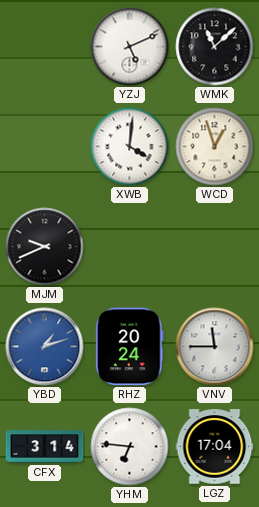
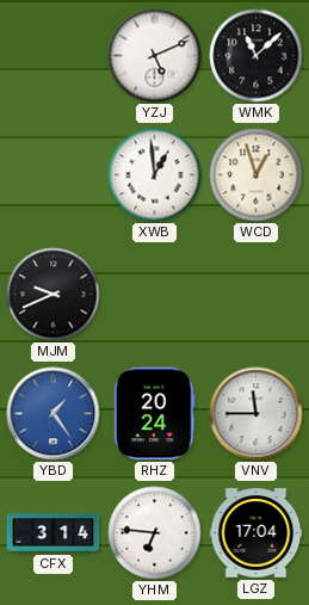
XWB: 4:01 -> 12:59 (155, 175)
YBD: 1:12 -> 1:24 (54, 414)
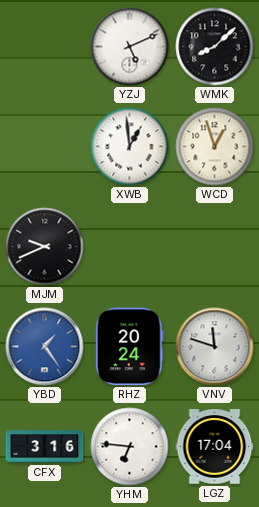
WMK: 11:08 -> 8:08 (215, 47)
VNV: 11:45 -> 11:48 (215, 347)
CFX: 3:14 -> 3:16 (45, 447)
